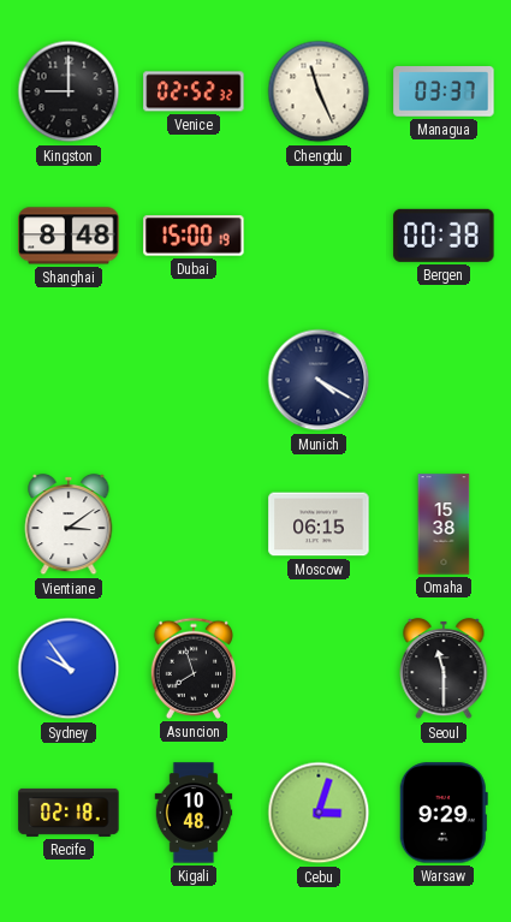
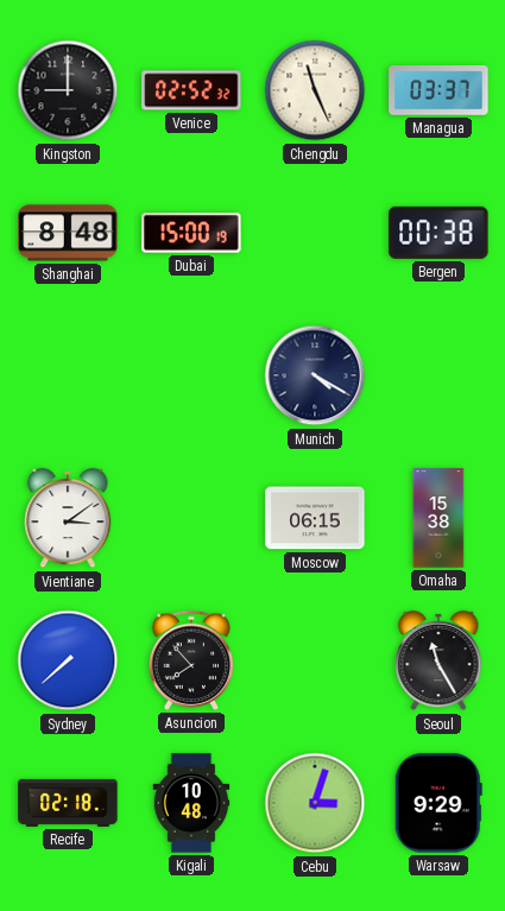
Sydney: 9:54 -> 7:38 (68, 660)
Asuncion: 7:57 -> 7:53 (191, 660)
Seoul: 11:30 -> 11:25 (438, 660)
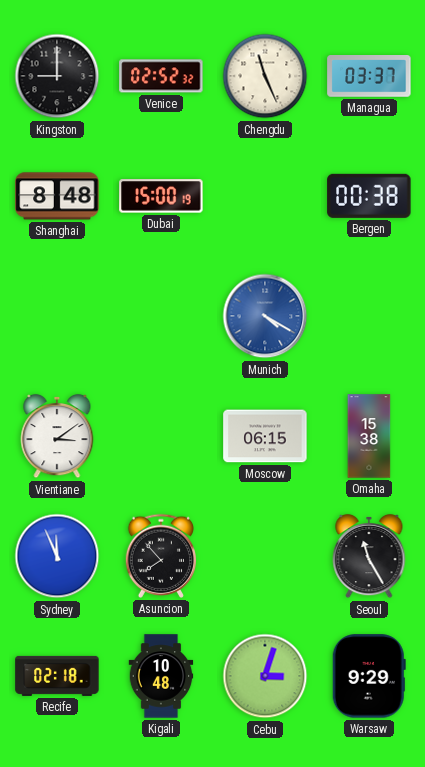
Munich dial: navy -> blue (265, 316)
Sydney: 7:38 -> 11:56 (57, 556)
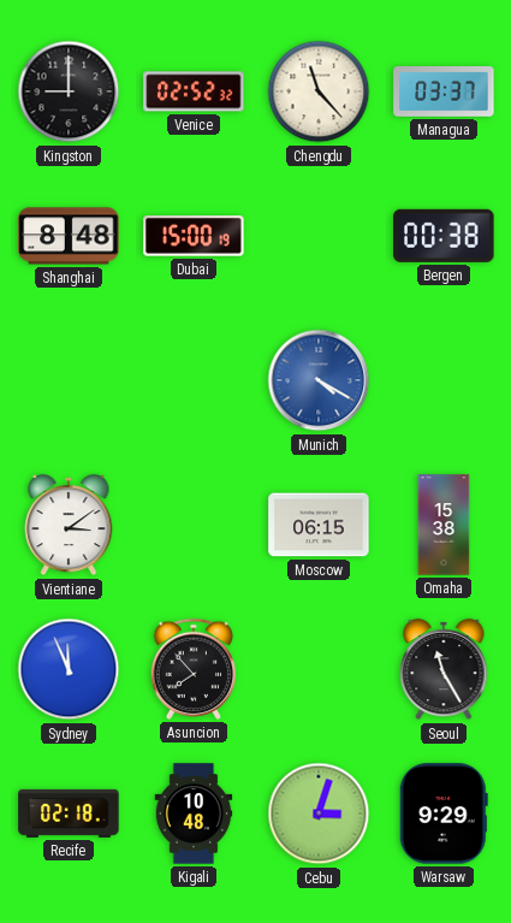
Chengdu: 11:26 -> 11:23 (319, 91)
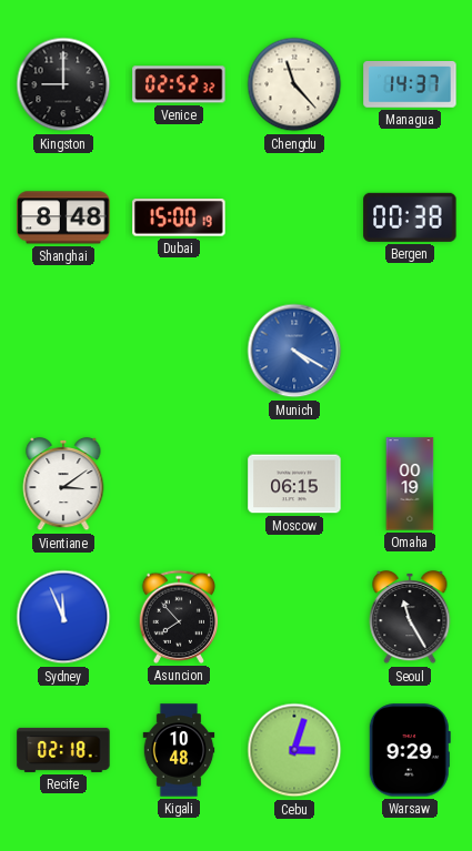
Managua: 03:37 -> 14:37 (410, 84)
Omaha: 15:38 -> 00:19 (410, 484)
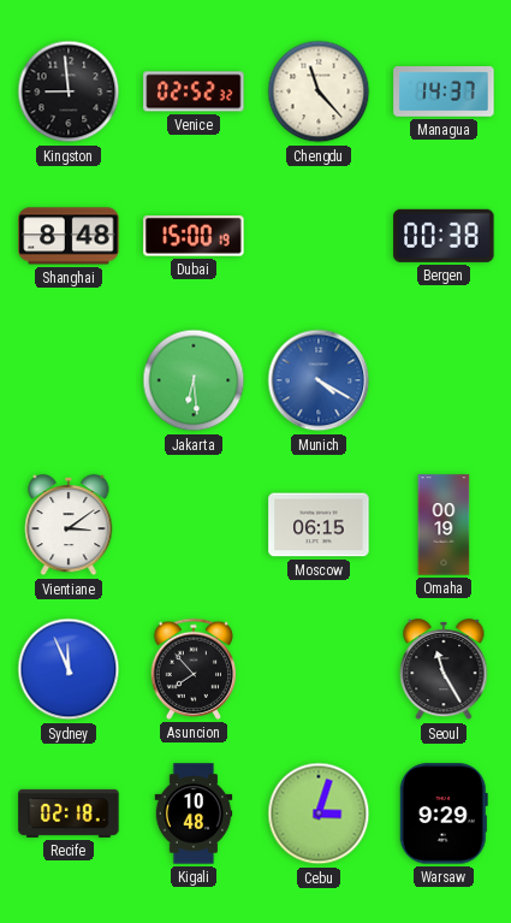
Kingston: 9:00 -> 8:59 (69, 91)
Jakarta: none -> 6:29 (194, 380)
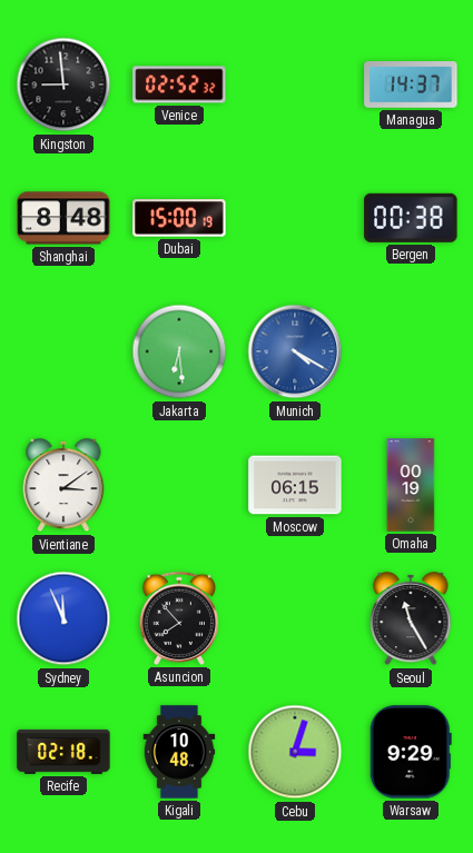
Chengdu: 11:23 -> none (319, 91)
